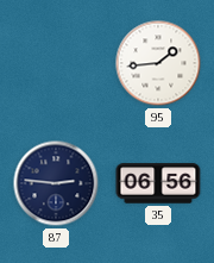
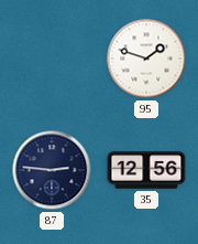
95: 1:44 -> 1:48 (146, 59)
35: 06:56 -> 12:56 (146, 170)
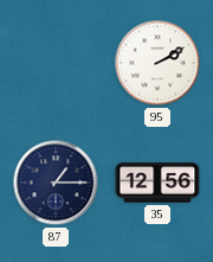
95: 1:48 -> 2:10 (157, 63)
87: 2:46 -> 1:15 (56, 183)
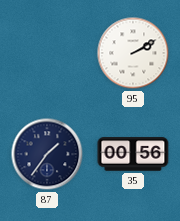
87: 1:15 -> 1:36 (47, 154)
35: 12:56 -> 00:56 (133, 154)
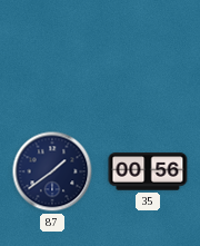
95: 2:10 -> none (133, 53)
87: 1:36 -> 1:39 (52, 171)
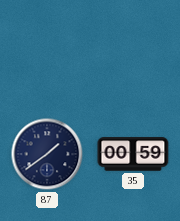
35: 00:56 -> 00:59 (133, 154)
